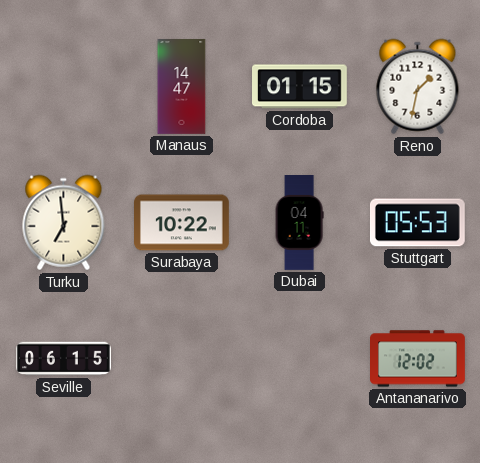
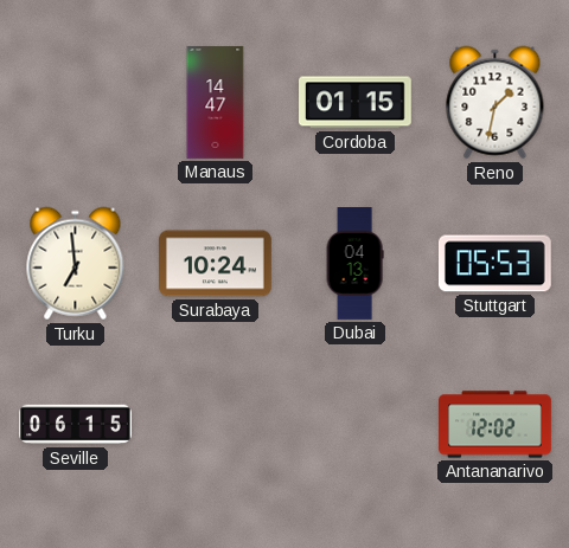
Surabaya: 10:22 -> 10:24 (216, 264)
Dubai: 04:11 -> 04:13 (354, 264)
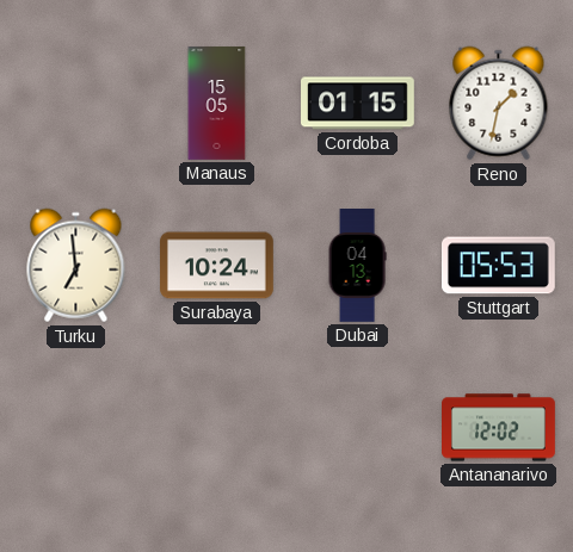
Manaus: 14:47 -> 15:05 (217, 104)
Seville: 06:15 -> none (76, 425)
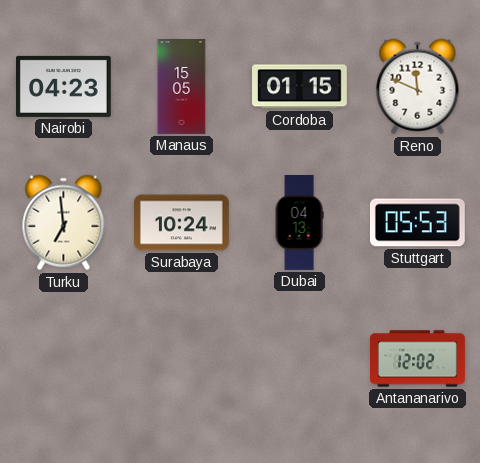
Nairobi: none -> 04:23 (64, 86)
Reno: 1:32 -> 11:49 (418, 87)
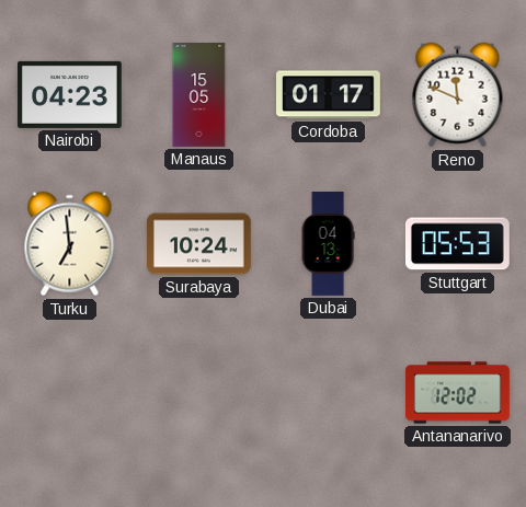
Cordoba: 01:15 -> 01:17 (329, 95)
